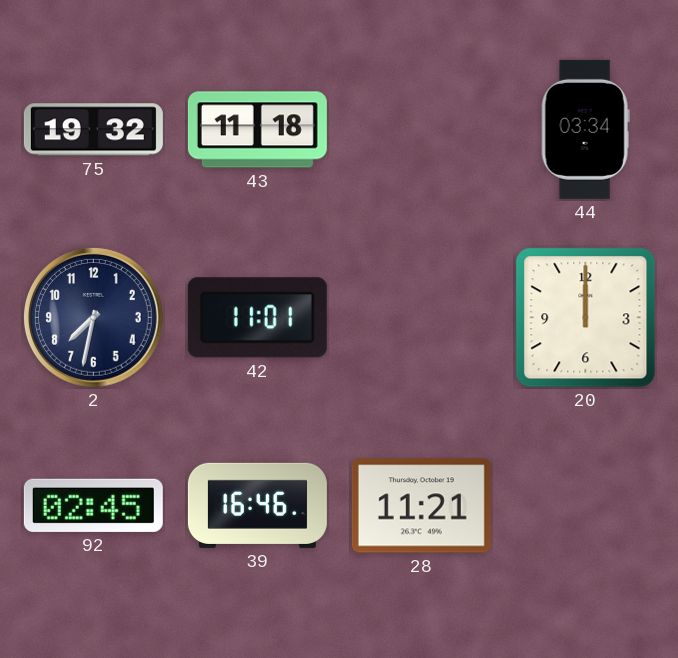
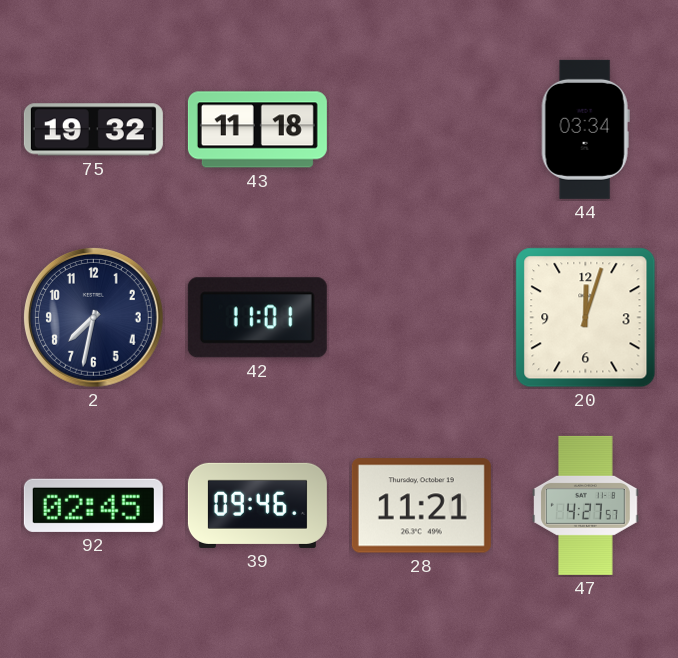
20: 12:00 -> 12:03 (586, 318)
39: 16:46 -> 09:46 (257, 505)
47: none -> 4:27 (586, 505)
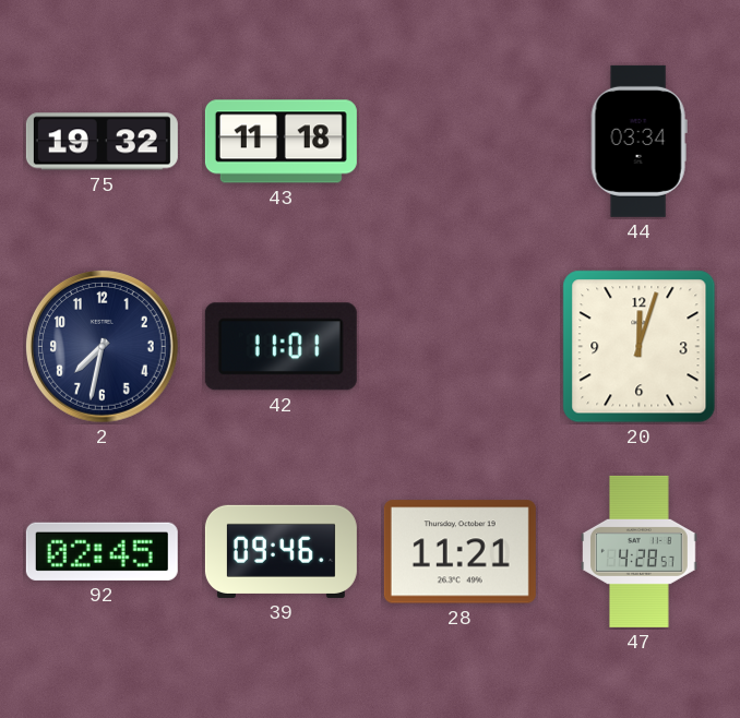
47: 4:27 -> 4:28 (640, 551)
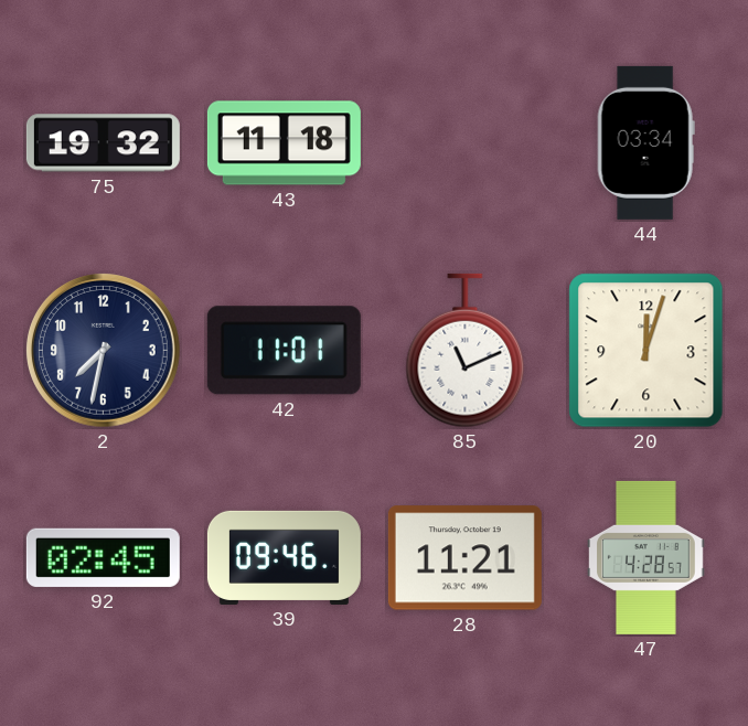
85: none -> 11:11 (466, 351)
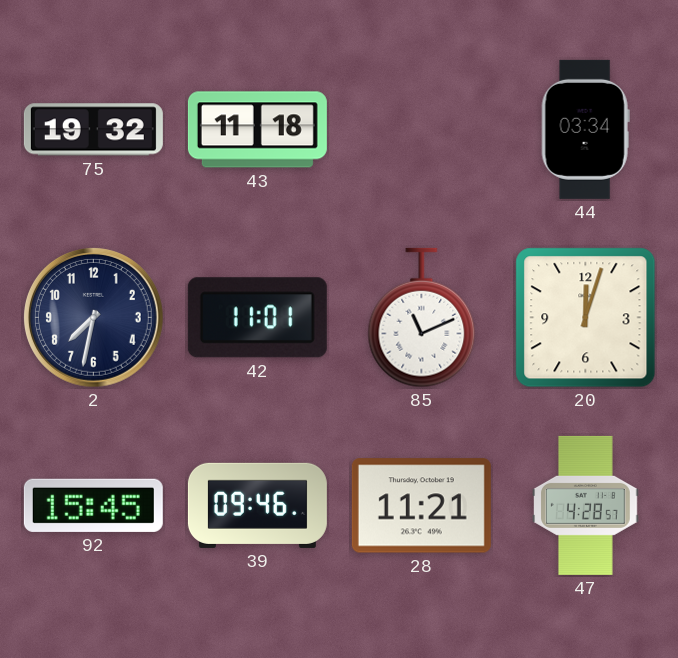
92: 02:45 -> 15:45 (93, 505)
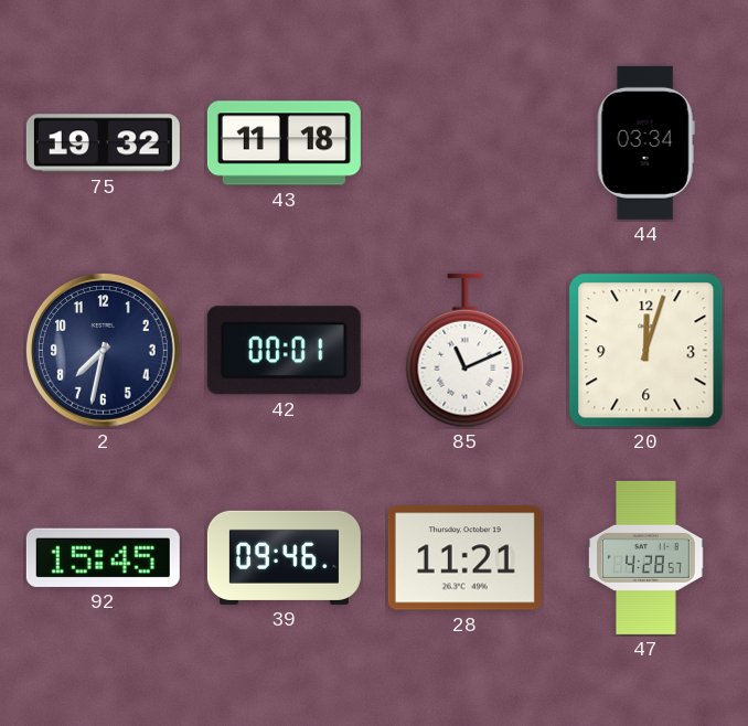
42: 11:01 -> 00:01 (284, 351)
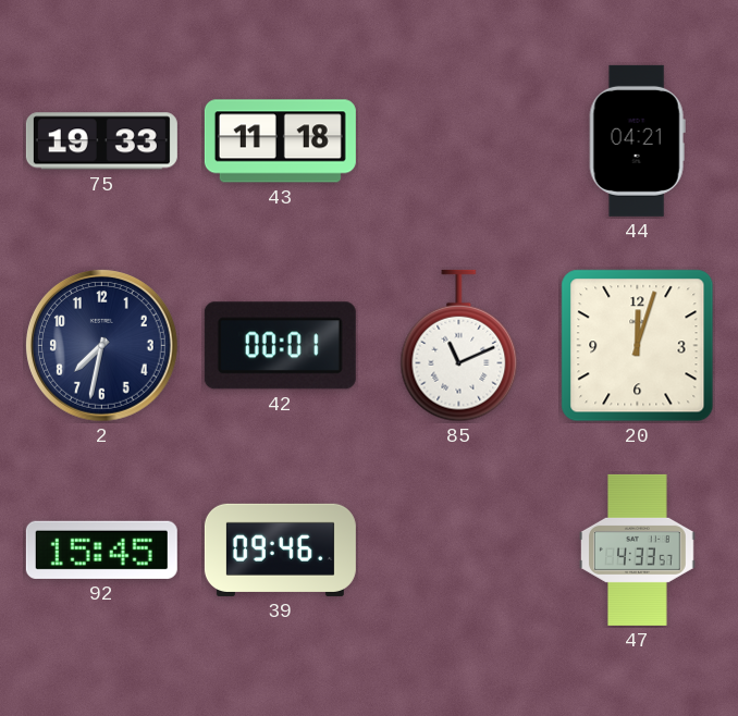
75: 19:32 -> 19:33 (101, 141)
44: 03:34 -> 04:21 (637, 140)
28: 11:21 -> none (464, 558)
47: 4:28 -> 4:33 (638, 550)
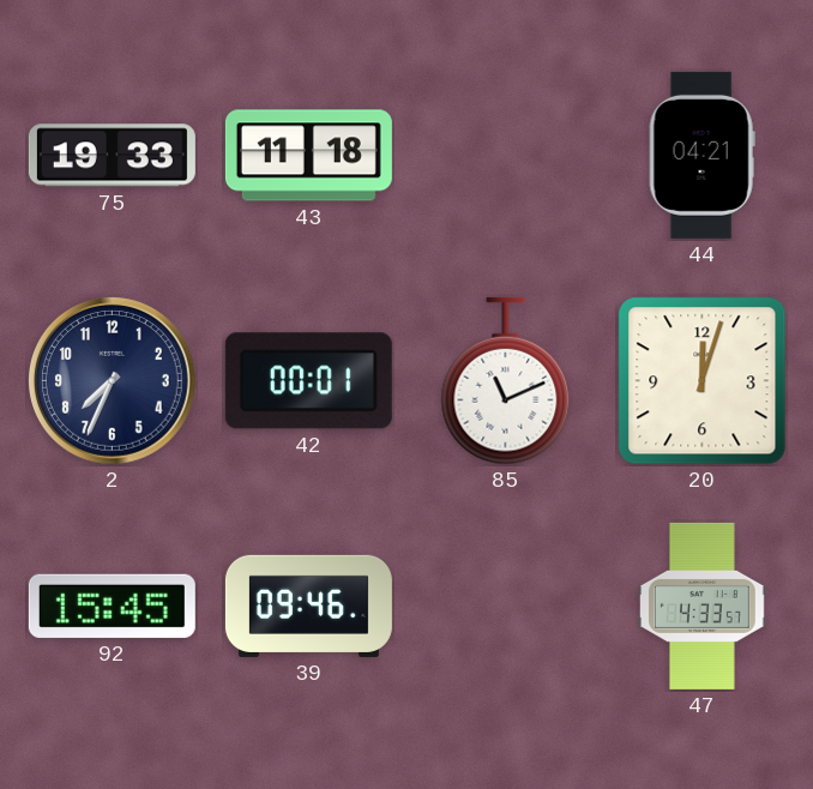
2: 7:32 -> 7:34 (112, 380)
